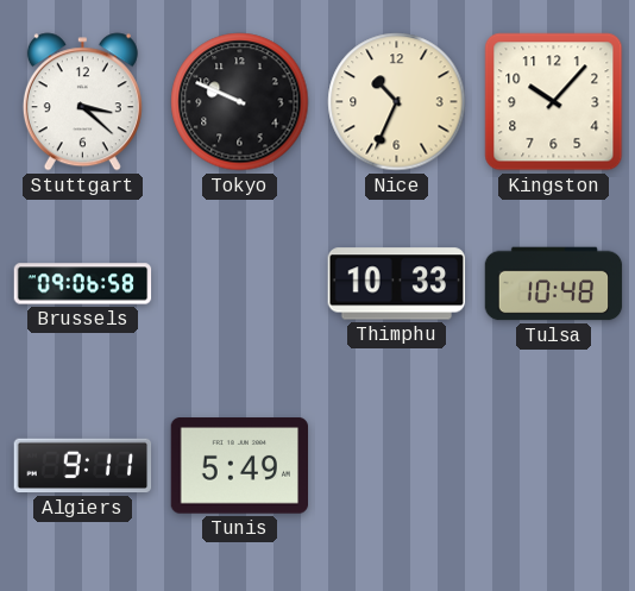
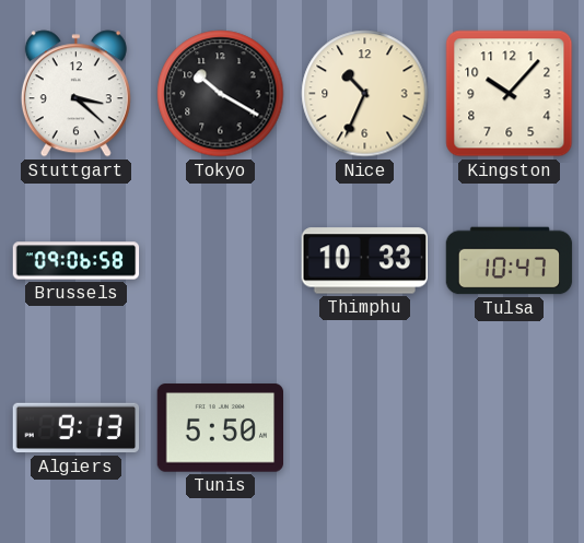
Tokyo: 9:49 -> 10:20 (221, 94)
Tulsa: 10:48 -> 10:47 (510, 261)
Algiers: 9:11 -> 9:13 (77, 428)
Tunis: 5:49 -> 5:50 (221, 428)
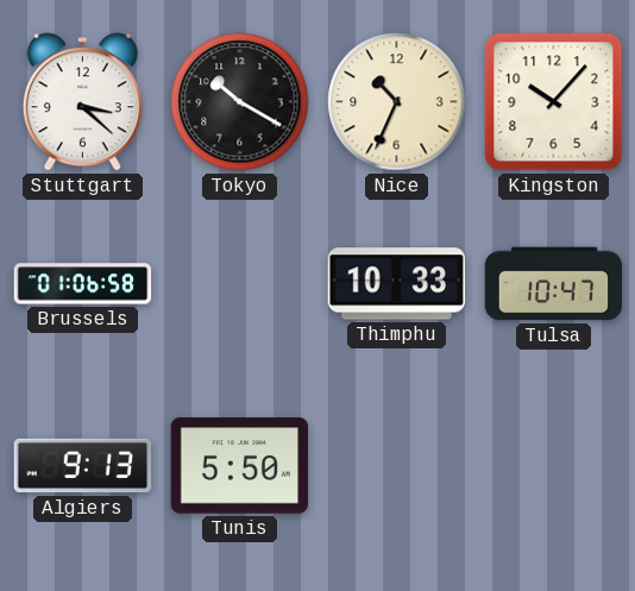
Brussels: 09:06 -> 01:06 (83, 284)
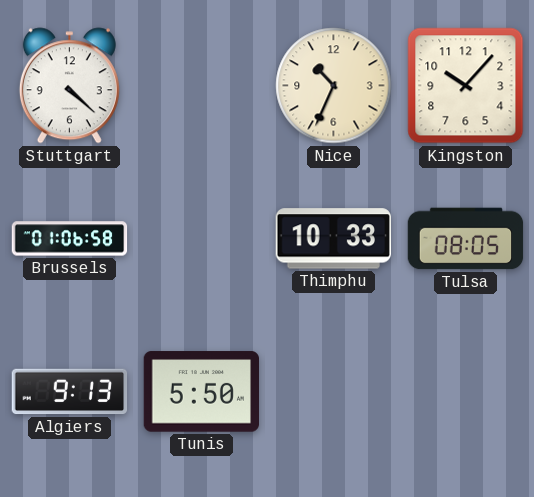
Stuttgart: 3:22 -> 4:22 (69, 86)
Tokyo: 10:20 -> none (240, 102)
Tulsa: 10:47 -> 08:05 (466, 239)
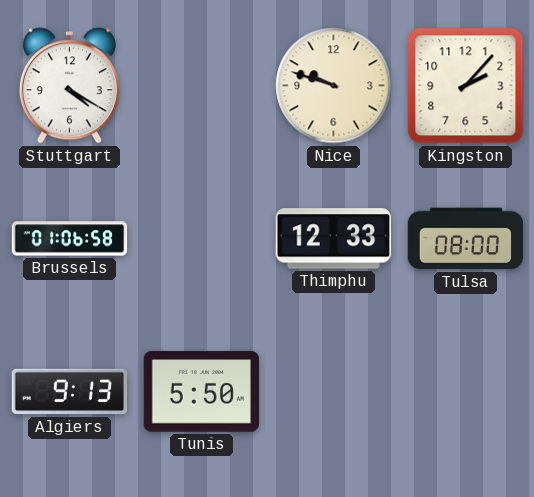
Stuttgart: 4:22 -> 4:20 (69, 86)
Nice: 10:34 -> 9:48 (334, 86)
Kingston: 10:07 -> 2:07 (466, 86)
Thimphu: 10:33 -> 12:33 (333, 239)
Tulsa: 08:05 -> 08:00 (466, 239)
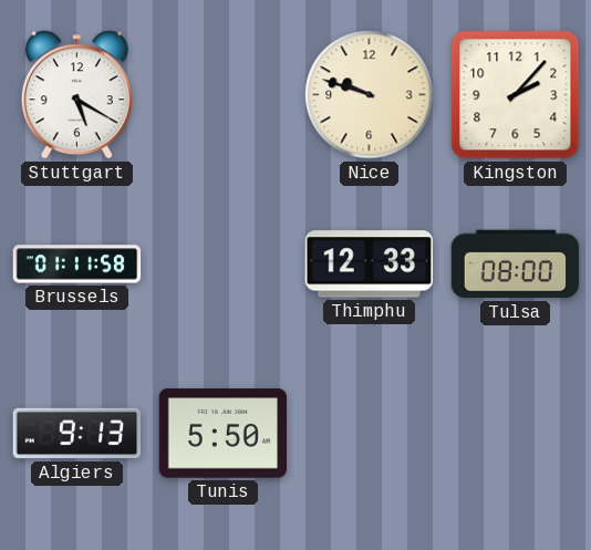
Stuttgart: 4:20 -> 5:20 (76, 95)
Brussels: 01:06 -> 01:11 (77, 264)
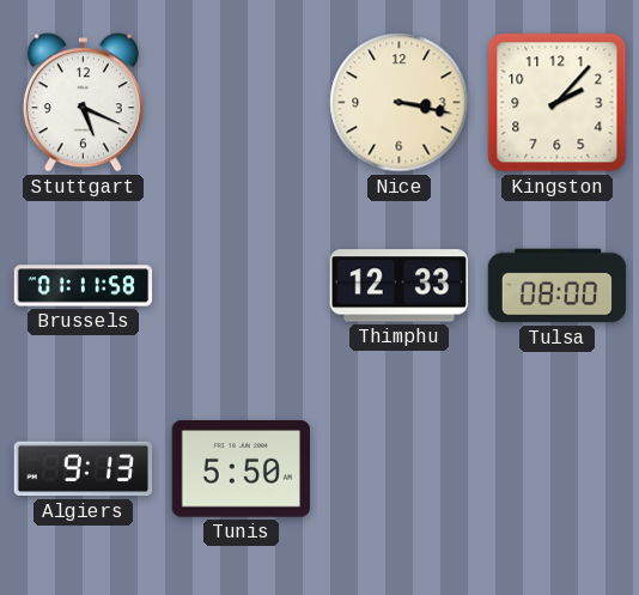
Stuttgart: 5:20 -> 5:19 (83, 103)
Nice: 9:48 -> 3:17 (400, 103)
